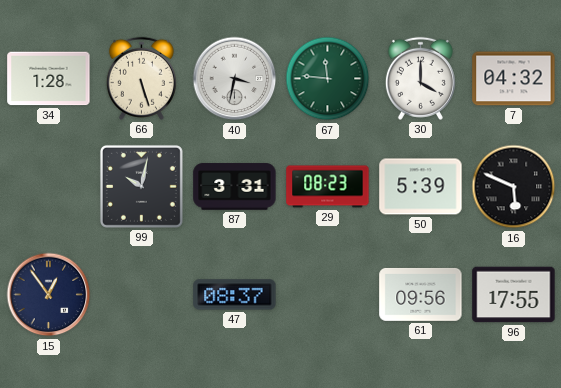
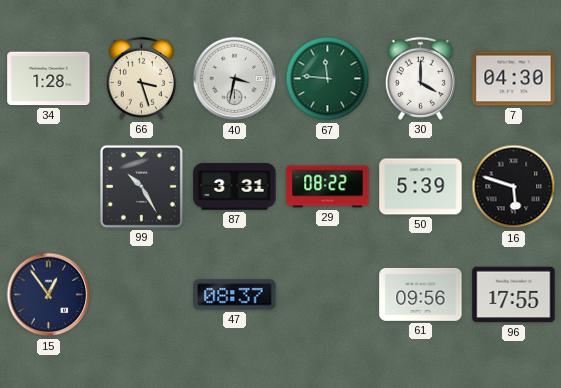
66: 5:27 -> 3:27 (141, 78)
7: 04:32 -> 04:30 (514, 79)
99: 10:02 -> 10:25 (141, 186)
29: 08:23 -> 08:22 (328, 187)
16: 5:49 -> 5:48 (514, 187)
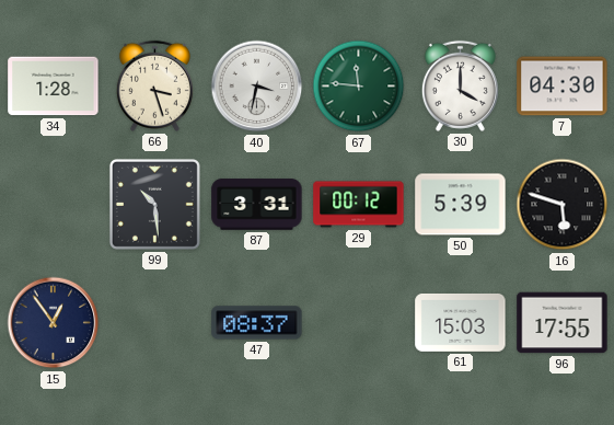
99: 10:25 -> 10:29 (154, 204)
29: 08:22 -> 00:12 (359, 205)
61: 09:56 -> 15:03 (461, 322)
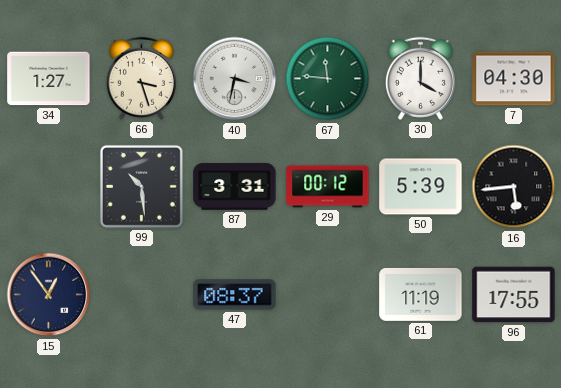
34: 1:28 -> 1:27 (49, 79)
16: 5:48 -> 5:44 (514, 187)
61: 15:03 -> 11:19 (421, 294)
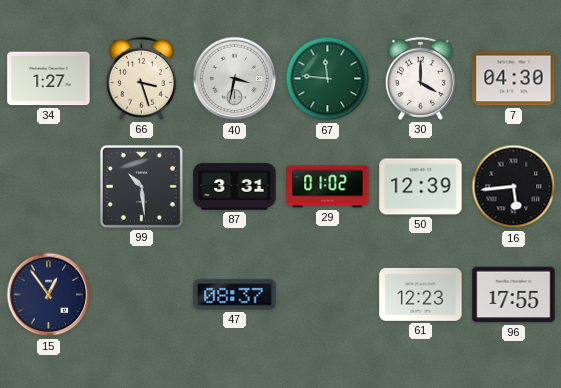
29: 00:12 -> 01:02 (328, 187)
50: 5:39 -> 12:39 (421, 187)
61: 11:19 -> 12:23 (421, 294)
